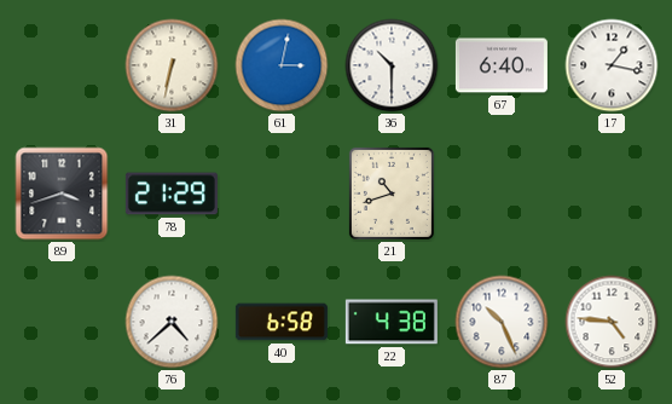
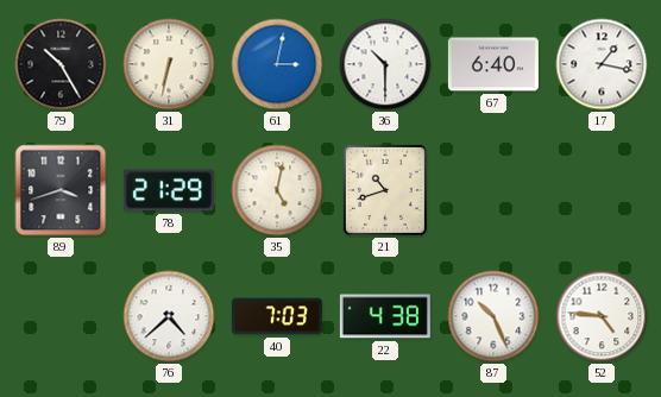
79: none -> 10:25 (61, 64)
35: none -> 5:02 (277, 190)
40: 6:58 -> 7:03 (277, 316)
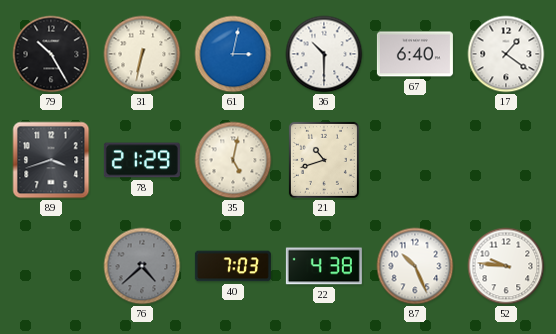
17: 1:17 -> 1:21 (506, 54)
76 dial: white -> grey (142, 266)
52: 4:46 -> 9:46 (506, 266)
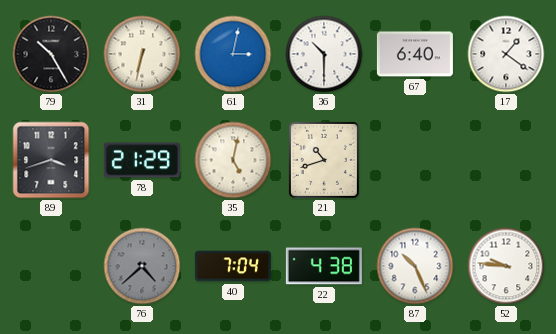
40: 7:03 -> 7:04 (233, 266)
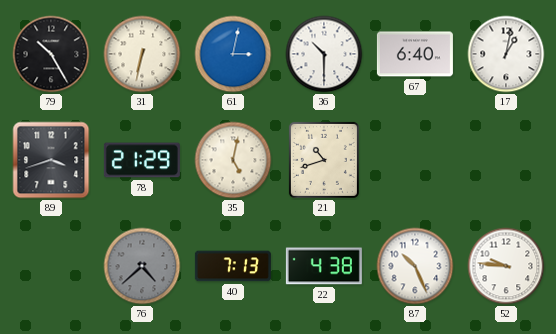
17: 1:21 -> 1:02 (506, 54)
40: 7:04 -> 7:13 (233, 266)
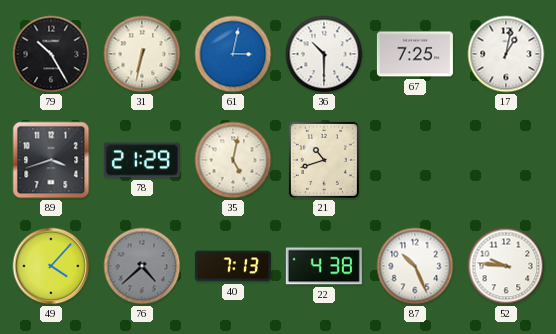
67: 6:40 -> 7:25 (415, 54)
49: none -> 4:07 (51, 266)
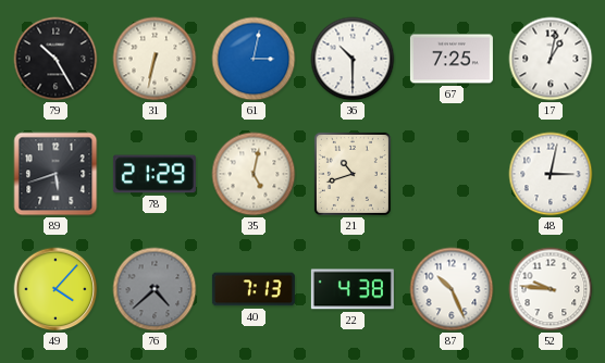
89: 3:42 -> 5:42 (55, 174)
48: none -> 3:02 (551, 174)
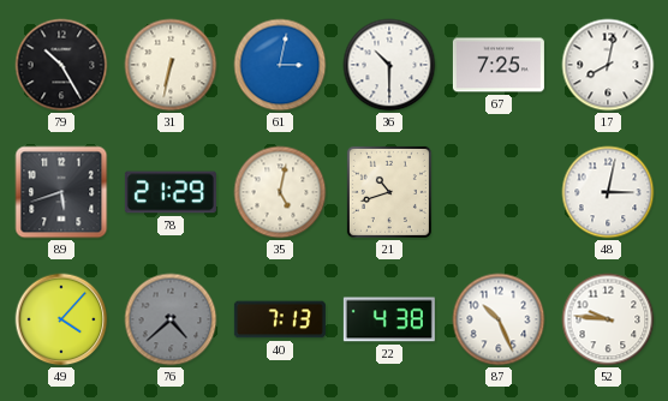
17: 1:02 -> 8:02 (608, 65)
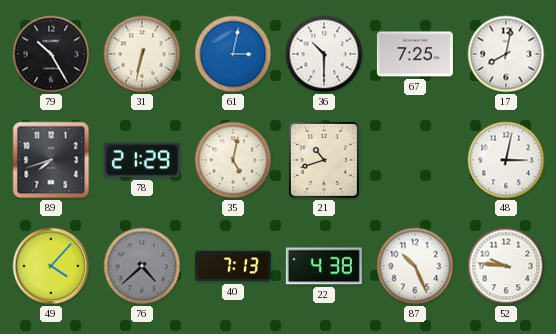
89: 5:42 -> 7:42 (51, 160)
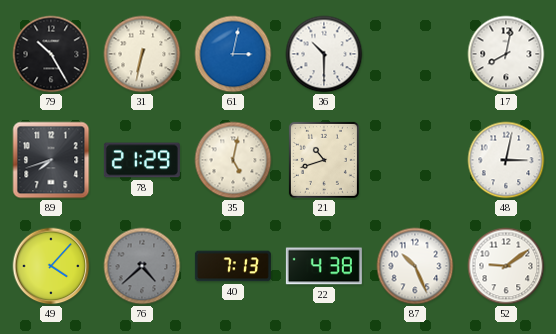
67: 7:25 -> none (415, 54)
52: 9:46 -> 9:09 (506, 266)
